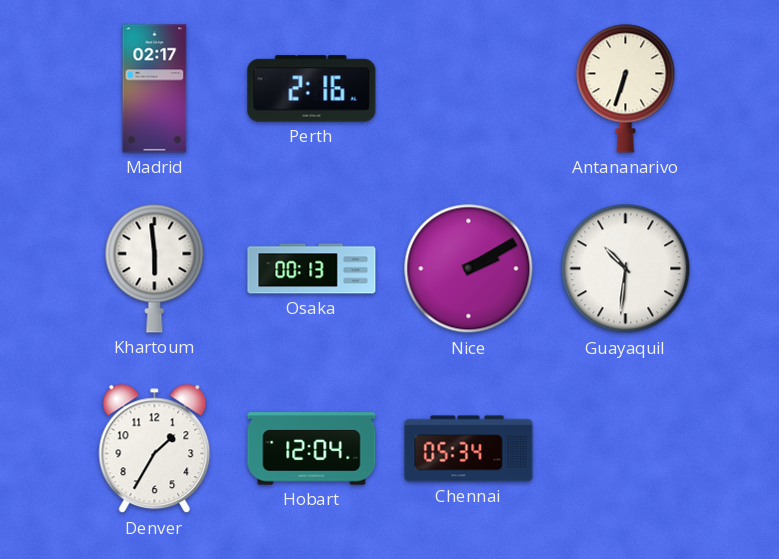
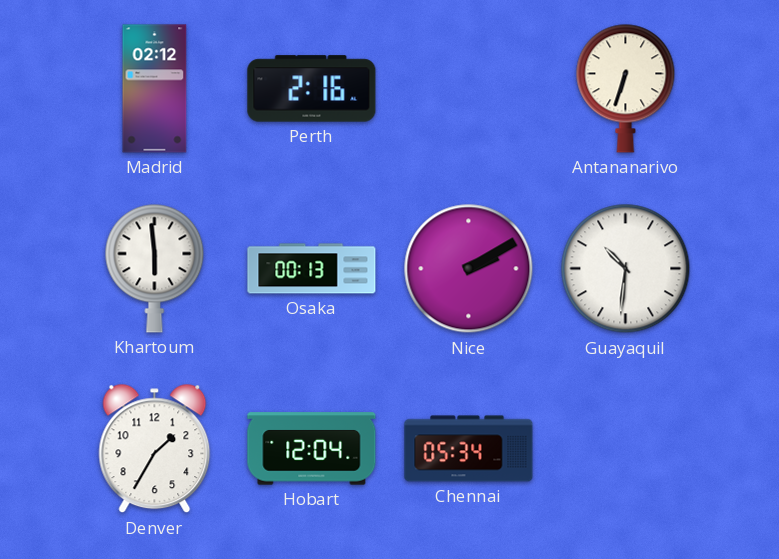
Madrid: 02:17 -> 02:12 (155, 89)
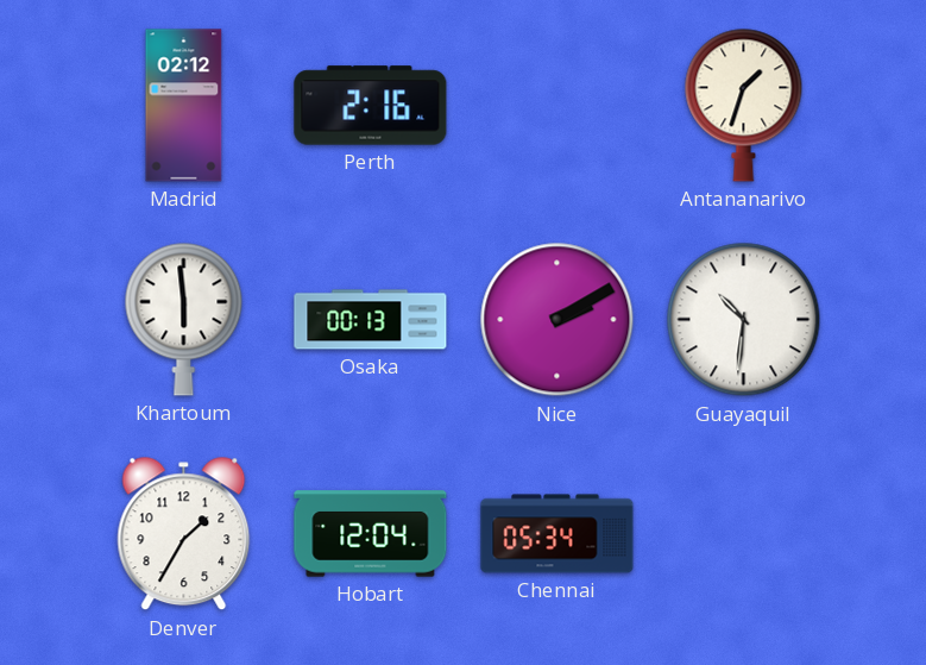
Antananarivo: 6:33 -> 1:33 (744, 105)
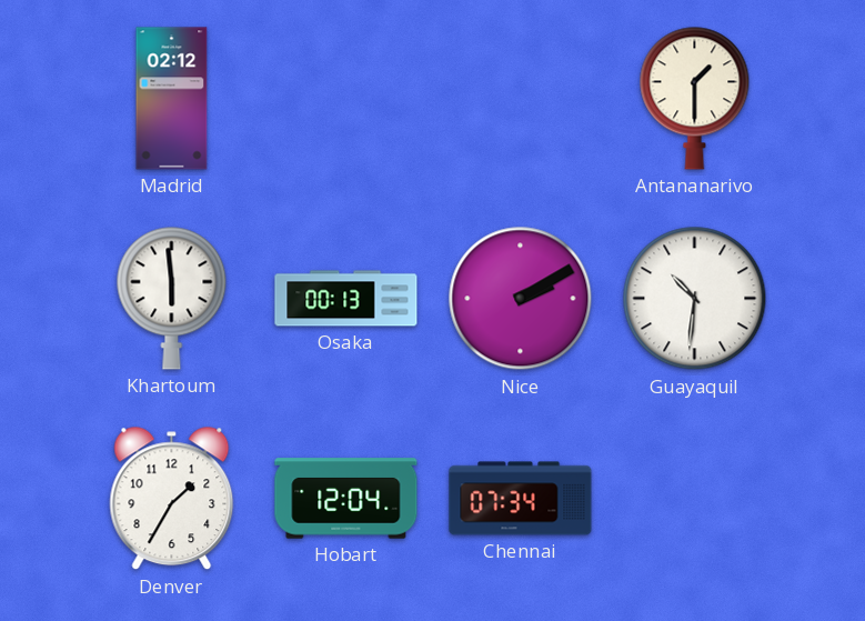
Perth: 2:16 -> none (371, 106)
Antananarivo: 1:33 -> 1:30 (695, 98)
Chennai: 05:34 -> 07:34 (521, 499)
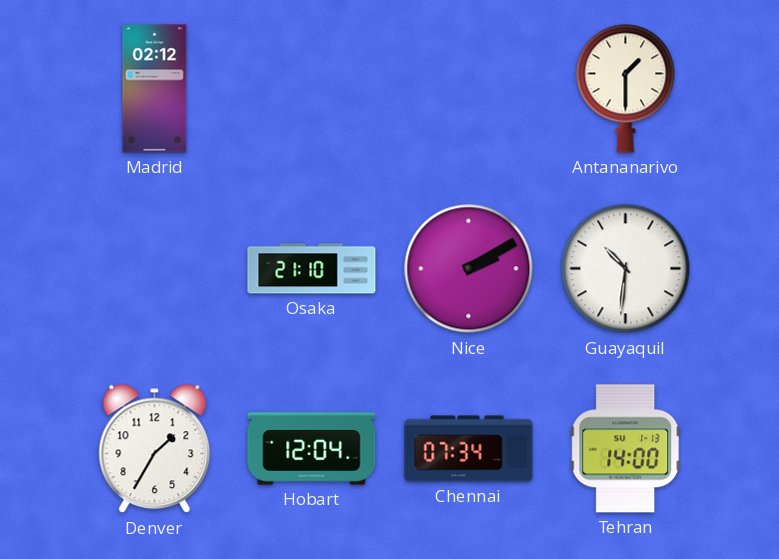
Khartoum: 5:59 -> none (172, 298)
Osaka: 00:13 -> 21:10 (312, 269)
Tehran: none -> 14:00 (626, 449)
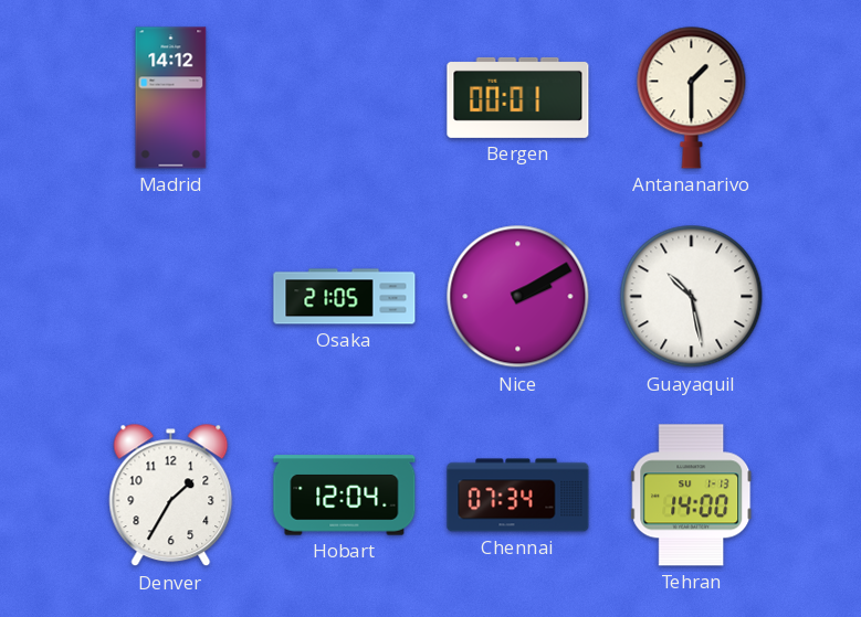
Madrid: 02:12 -> 14:12 (171, 98)
Bergen: none -> 00:01 (518, 97)
Osaka: 21:10 -> 21:05 (345, 297)
Guayaquil: 10:31 -> 10:28 (692, 297)
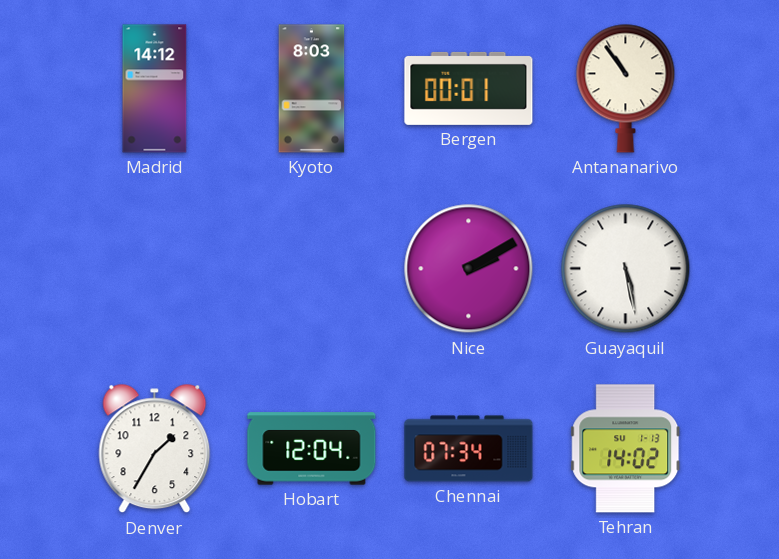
Kyoto: none -> 8:03 (312, 89)
Antananarivo: 1:30 -> 10:54 (626, 88)
Osaka: 21:05 -> none (345, 297)
Guayaquil: 10:28 -> 5:28 (626, 269)
Tehran: 14:00 -> 14:02 (626, 449)
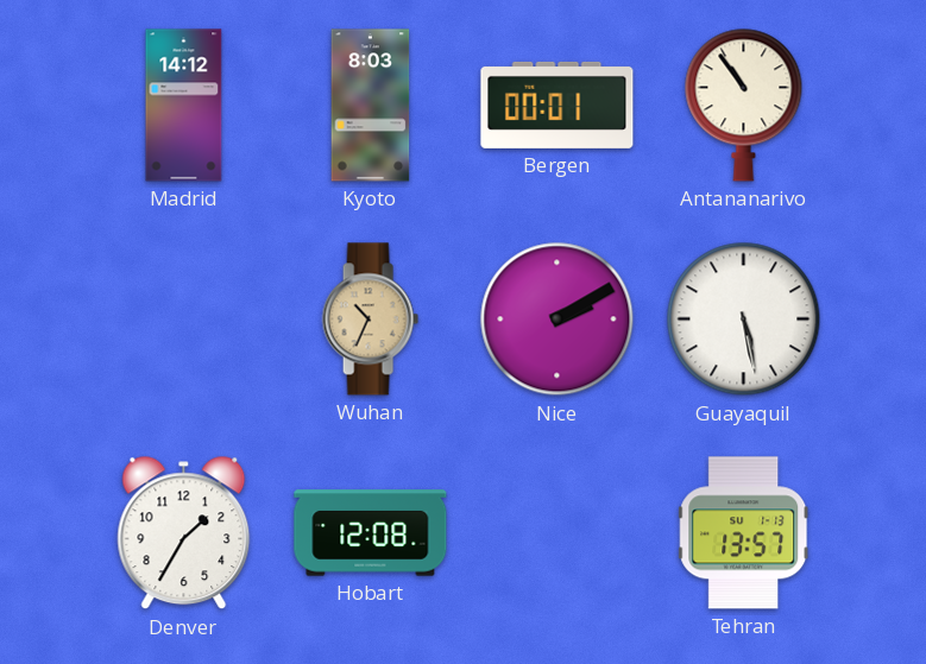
Wuhan: none -> 10:34 (370, 320)
Hobart: 12:04 -> 12:08 (371, 533)
Chennai: 07:34 -> none (469, 449)
Tehran: 14:02 -> 13:57 (744, 533)
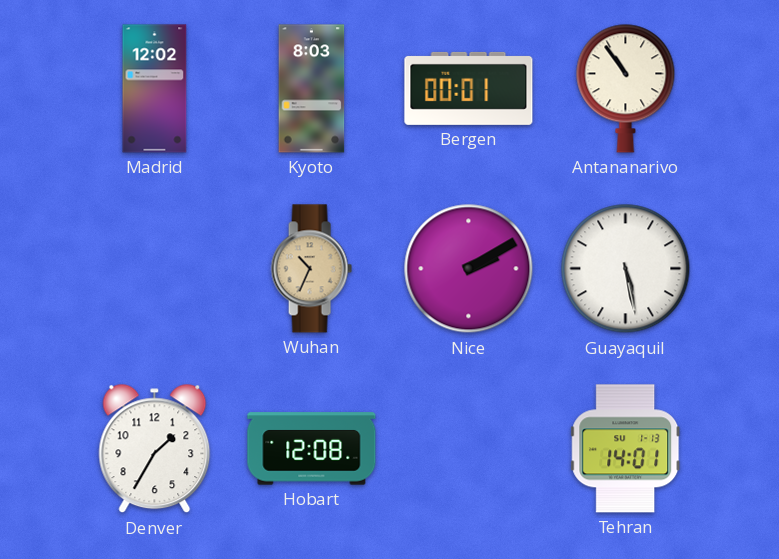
Madrid: 14:12 -> 12:02 (155, 89)
Tehran: 13:57 -> 14:01 (626, 449)
